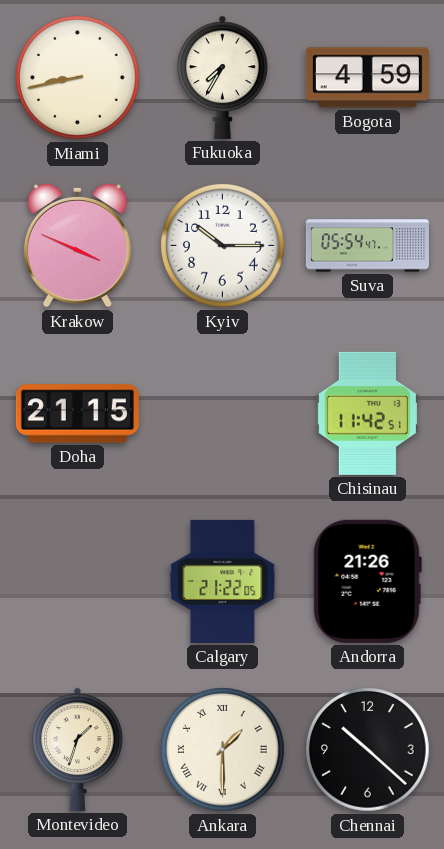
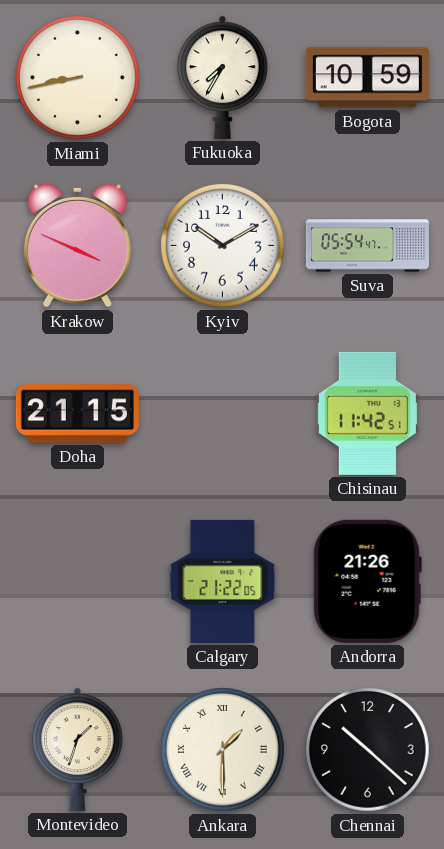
Bogota: 4:59 -> 10:59 (367, 78)
Kyiv: 10:15 -> 10:10 (223, 246)
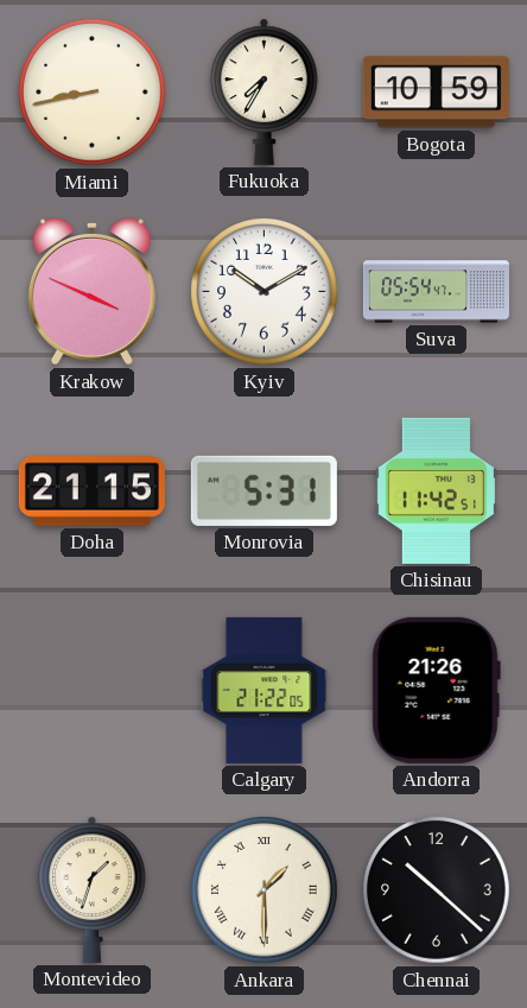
Monrovia: none -> 5:31 (263, 490)
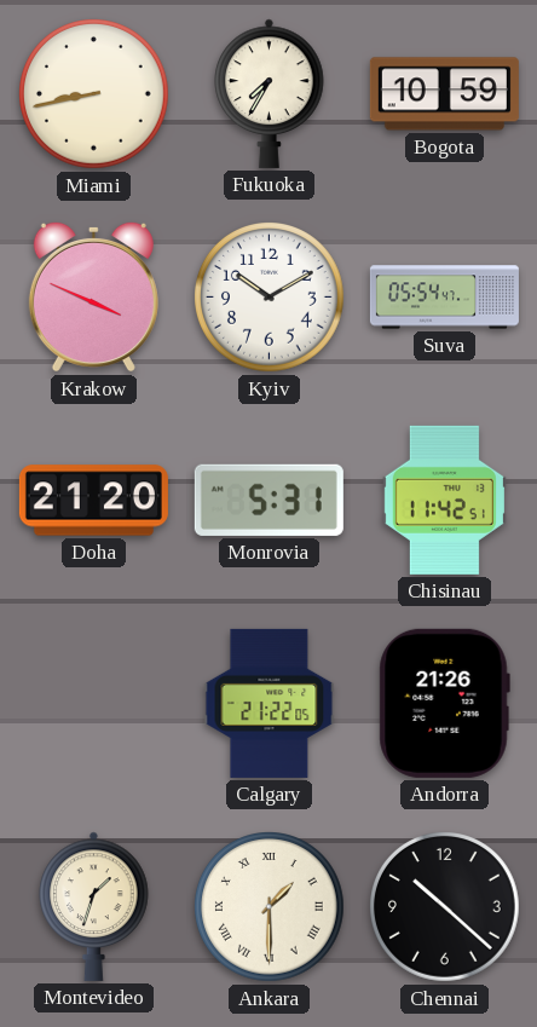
Doha: 21:15 -> 21:20 (93, 501)
